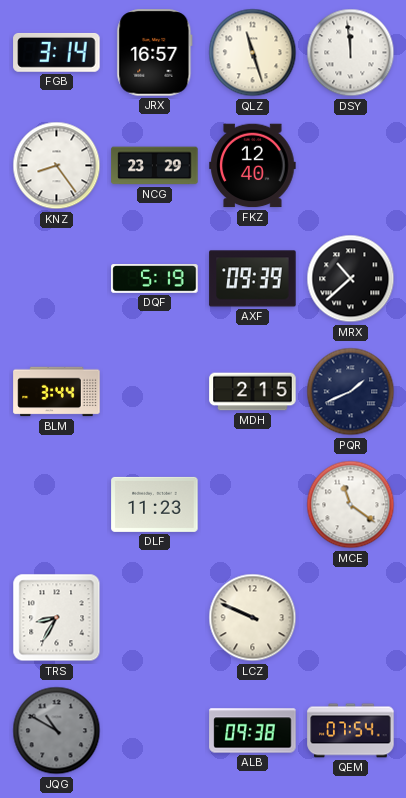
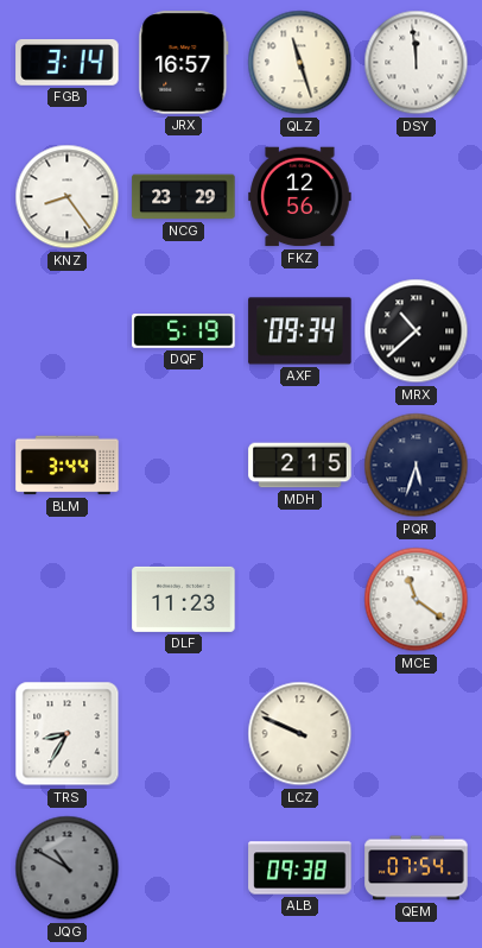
FKZ: 12:40 -> 12:56 (300, 197)
AXF: 09:39 -> 09:34 (300, 331)
PQR: 1:41 -> 5:33 (417, 466)
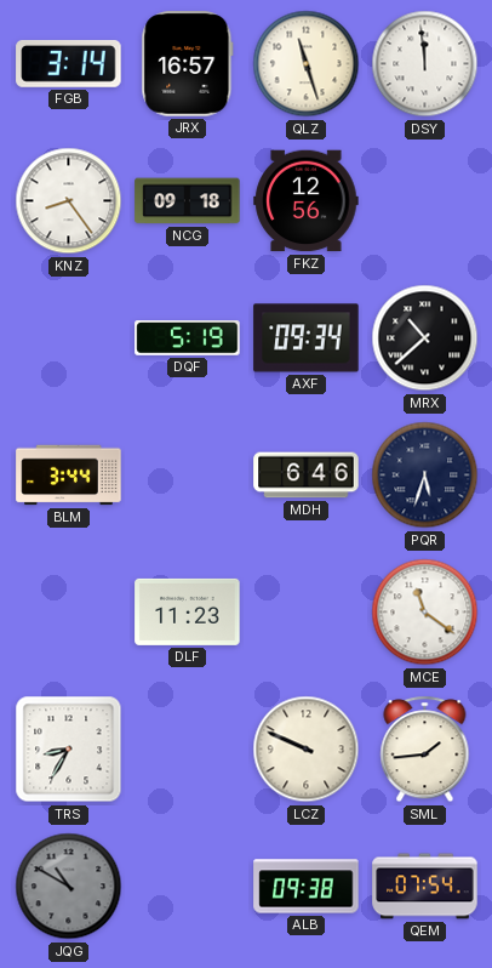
NCG: 23:29 -> 09:18 (188, 201)
MDH: 2:15 -> 6:46 (307, 476)
SML: none -> 1:44 (425, 750)
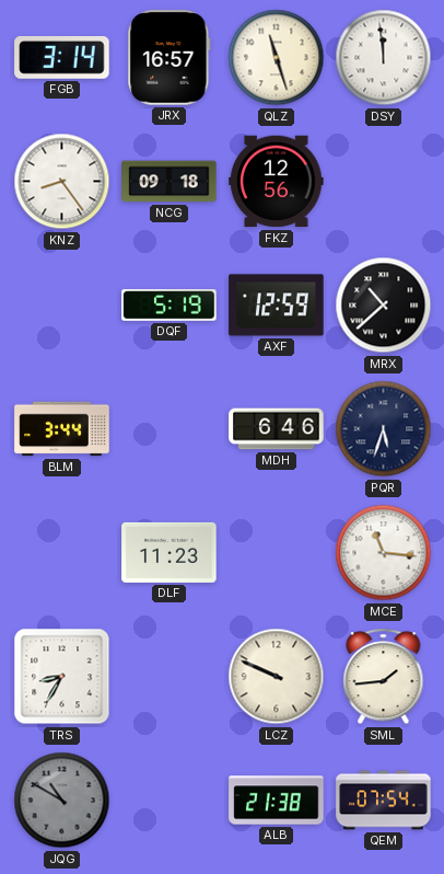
AXF: 09:34 -> 12:59 (277, 306)
MCE: 11:21 -> 11:16 (384, 553)
ALB: 09:38 -> 21:38 (277, 801)
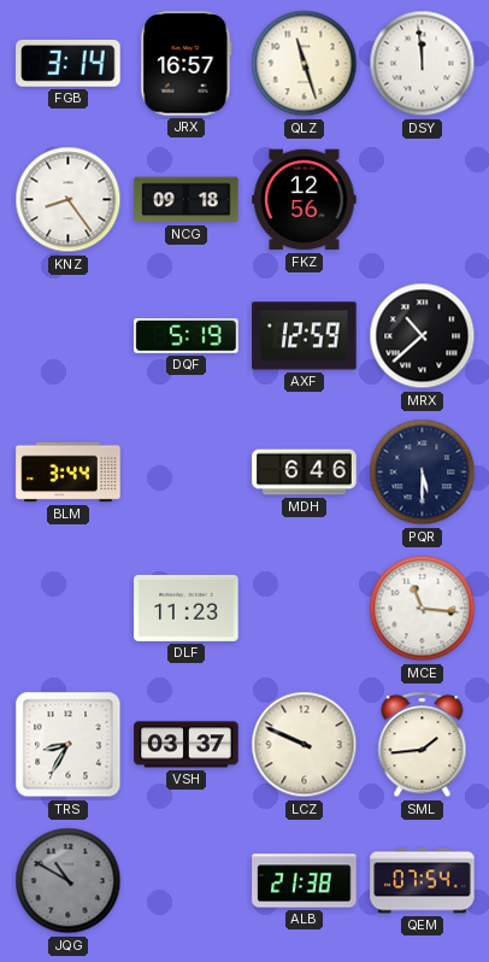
PQR: 5:33 -> 5:30 (423, 473)
VSH: none -> 03:37 (187, 745)
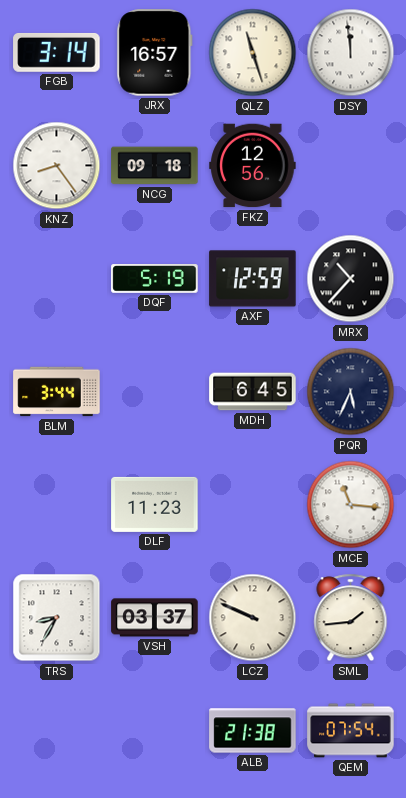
MRX: 10:38 -> 10:37 (351, 279)
MDH: 6:46 -> 6:45 (253, 392)
PQR: 5:30 -> 5:34 (351, 392)
JQG: 10:50 -> none (69, 881)
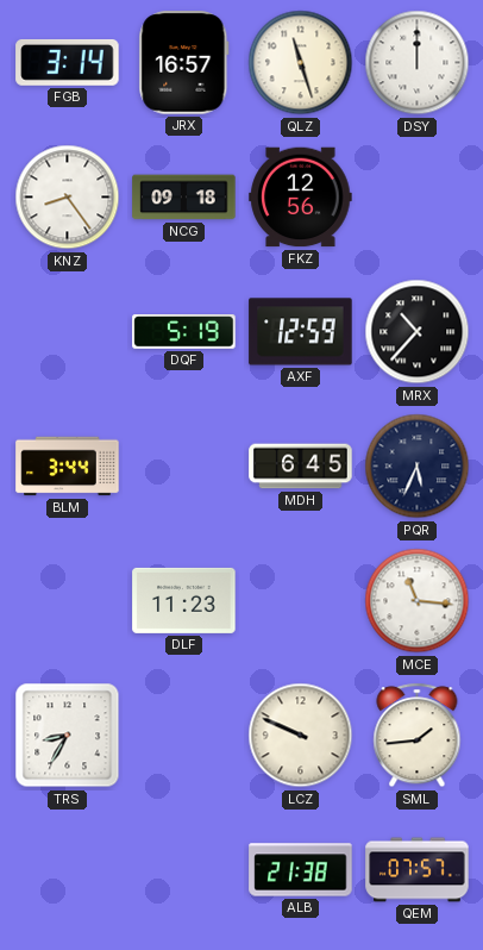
DSY: 11:59 -> 12:00 (418, 63)
VSH: 03:37 -> none (155, 618)
QEM: 07:54 -> 07:57 (418, 870)
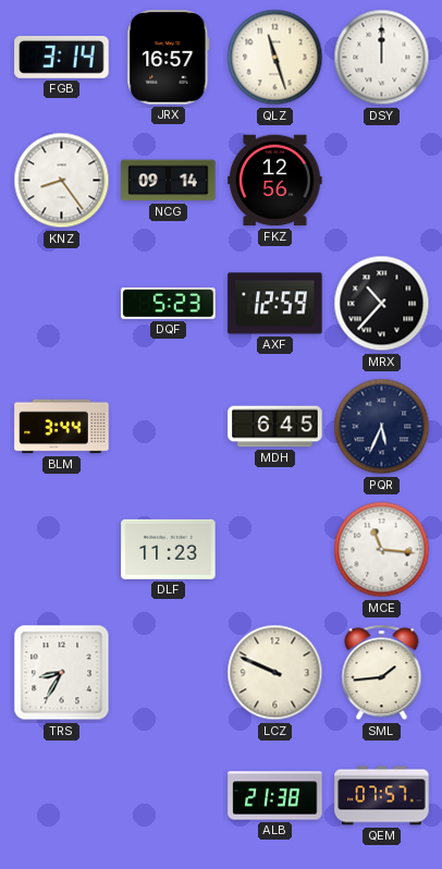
NCG: 09:18 -> 09:14 (169, 181)
DQF: 5:19 -> 5:23 (169, 304)
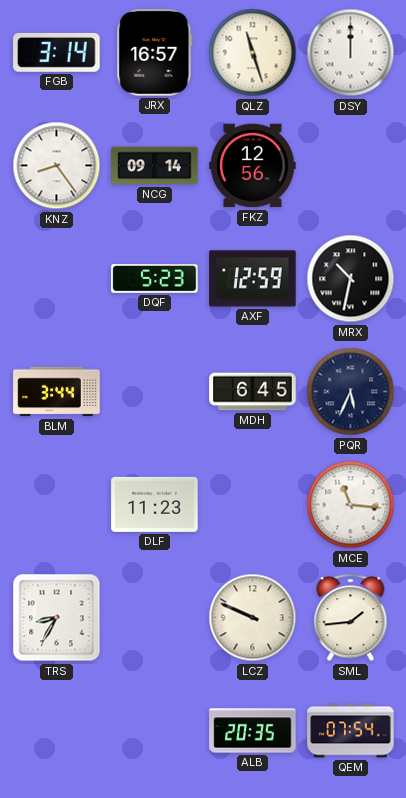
MRX: 10:37 -> 10:32 (351, 279)
ALB: 21:38 -> 20:35 (253, 731)
QEM: 07:57 -> 07:54 (351, 731)
